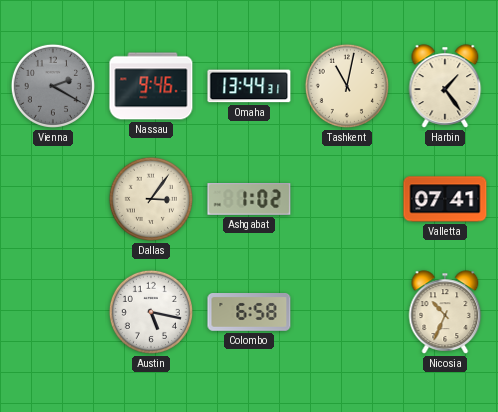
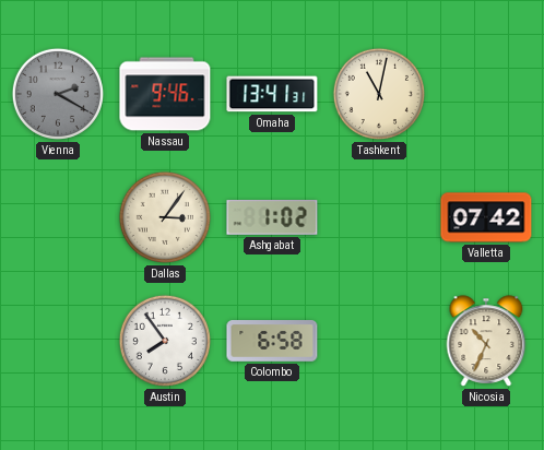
Omaha: 13:44 -> 13:41 (272, 94)
Harbin: 1:24 -> none (445, 86)
Valletta: 07:41 -> 07:42 (486, 217)
Austin: 5:17 -> 7:54 (165, 341)
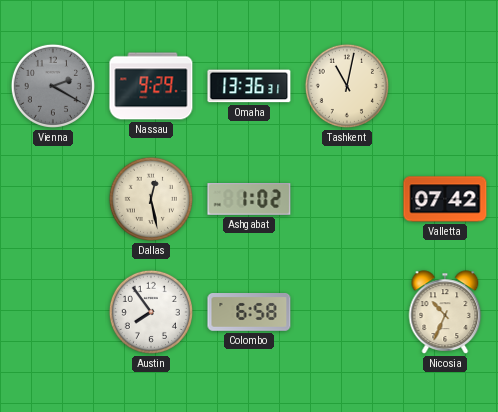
Nassau: 9:46 -> 9:29 (151, 86)
Omaha: 13:41 -> 13:36 (249, 86)
Dallas: 3:06 -> 12:28 (151, 199)
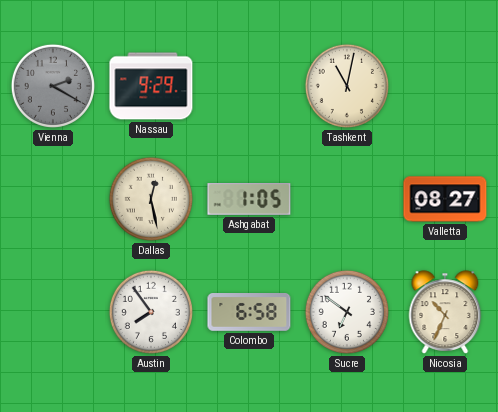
Omaha: 13:36 -> none (249, 86)
Ashgabat: 1:02 -> 1:05 (249, 200)
Valletta: 07:42 -> 08:27 (445, 199)
Sucre: none -> 6:51 (347, 312)
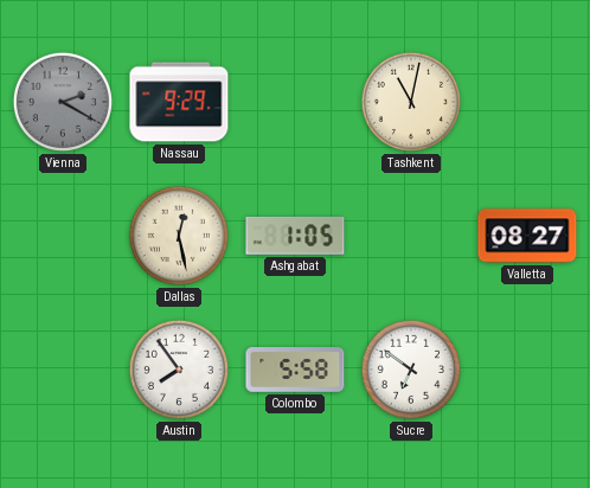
Colombo: 6:58 -> 5:58 (295, 371)
Nicosia: 10:34 -> none (445, 312)
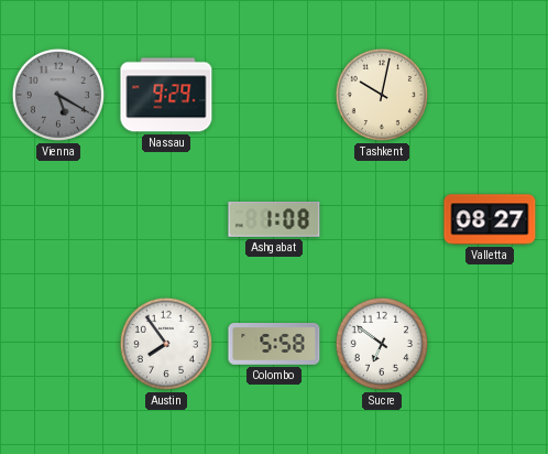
Vienna: 2:20 -> 5:20 (58, 95)
Tashkent: 11:02 -> 10:02 (382, 95)
Dallas: 12:28 -> none (179, 236)
Ashgabat: 1:05 -> 1:08 (274, 220)
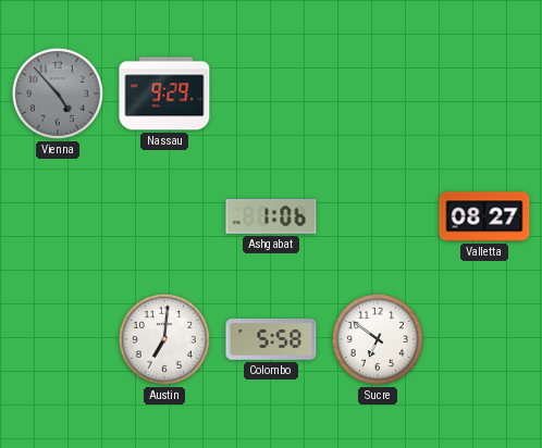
Vienna: 5:20 -> 4:53 (58, 94)
Tashkent: 10:02 -> none (382, 95)
Ashgabat: 1:08 -> 1:06 (271, 217)
Austin: 7:54 -> 7:01 (164, 339)
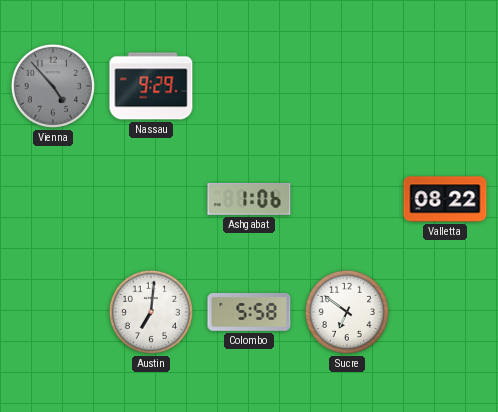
Valletta: 08:27 -> 08:22 (445, 199)
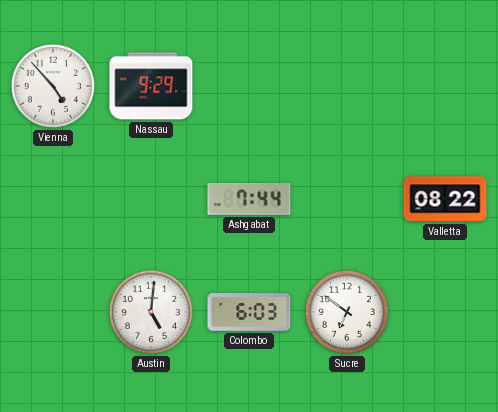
Vienna dial: grey -> white (53, 86)
Ashgabat: 1:06 -> 7:44 (249, 200)
Austin: 7:01 -> 5:01 (151, 312)
Colombo: 5:58 -> 6:03 (249, 313)
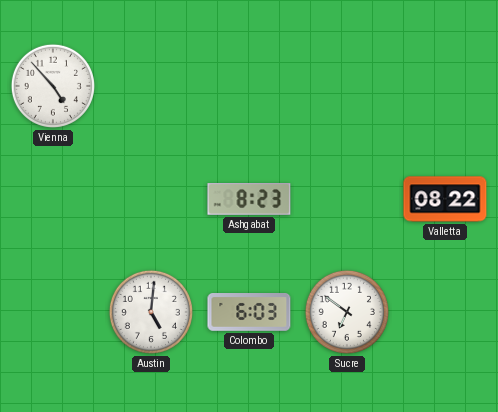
Nassau: 9:29 -> none (151, 86)
Ashgabat: 7:44 -> 8:23 (249, 200)
